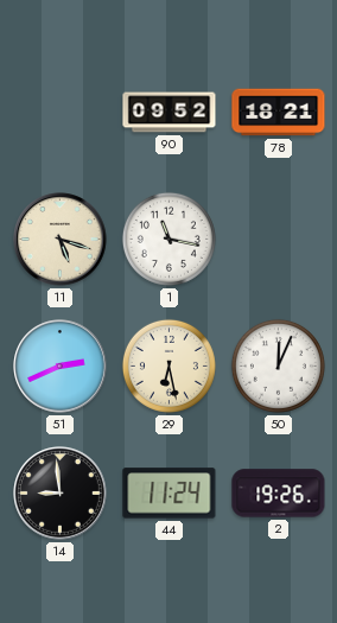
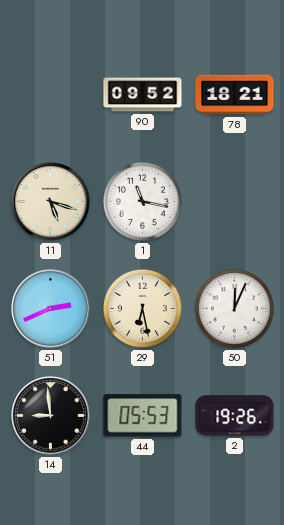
44: 11:24 -> 05:53 (143, 416)
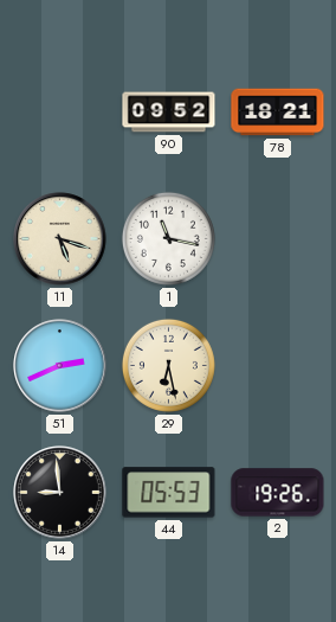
50: 12:04 -> none (234, 308)
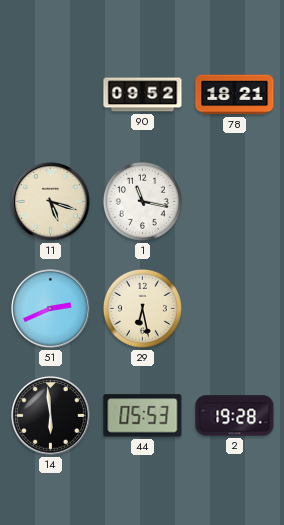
14: 8:59 -> 5:59 (51, 416)
2: 19:26 -> 19:28 (235, 416)
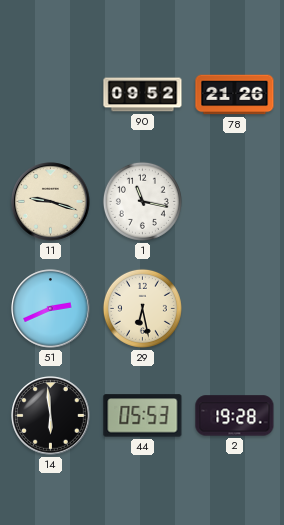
78: 18:21 -> 21:26 (235, 95)
11: 5:18 -> 9:18 (51, 202)
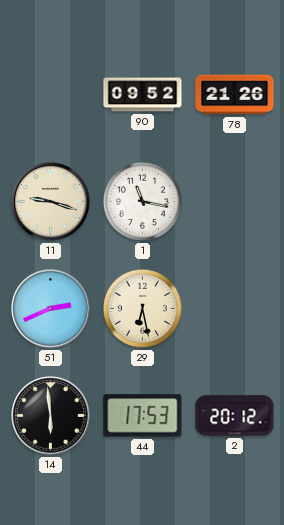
44: 05:53 -> 17:53 (143, 416)
2: 19:28 -> 20:12 (235, 416)
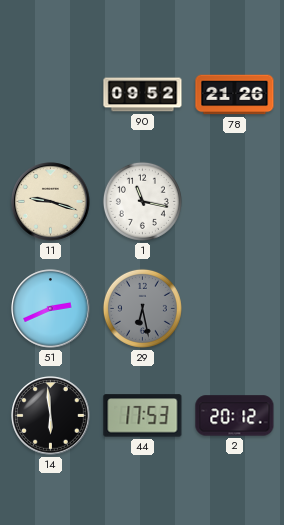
29 dial: cream -> grey (142, 308)
